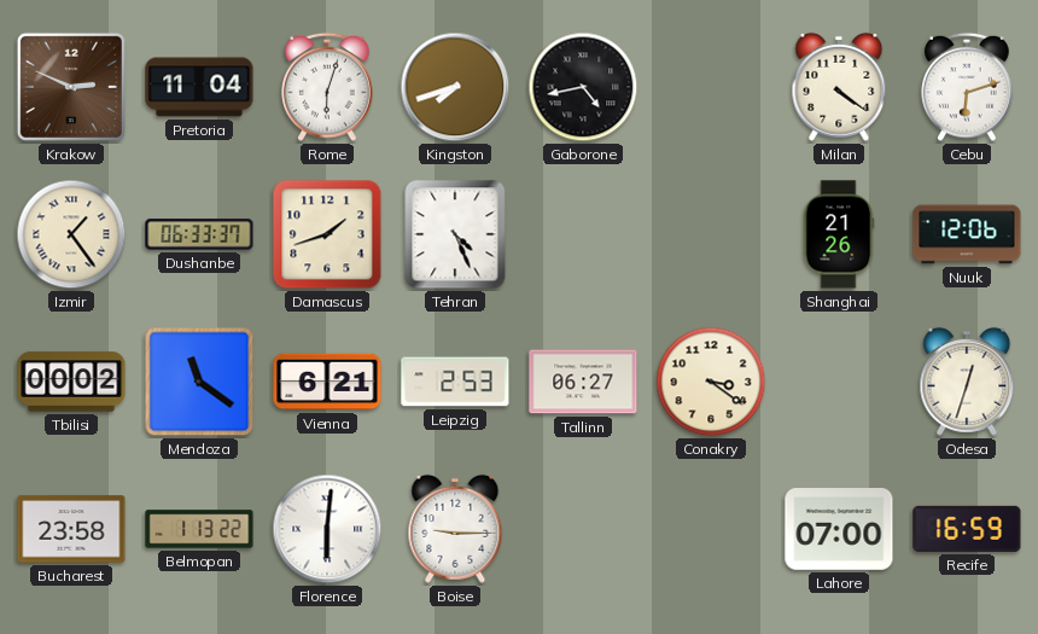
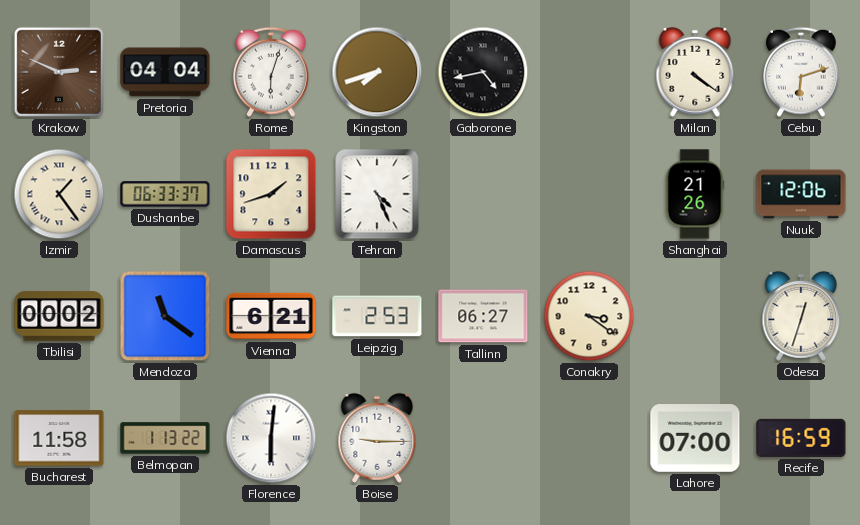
Pretoria: 11:04 -> 04:04 (165, 72)
Bucharest: 23:58 -> 11:58 (59, 438)
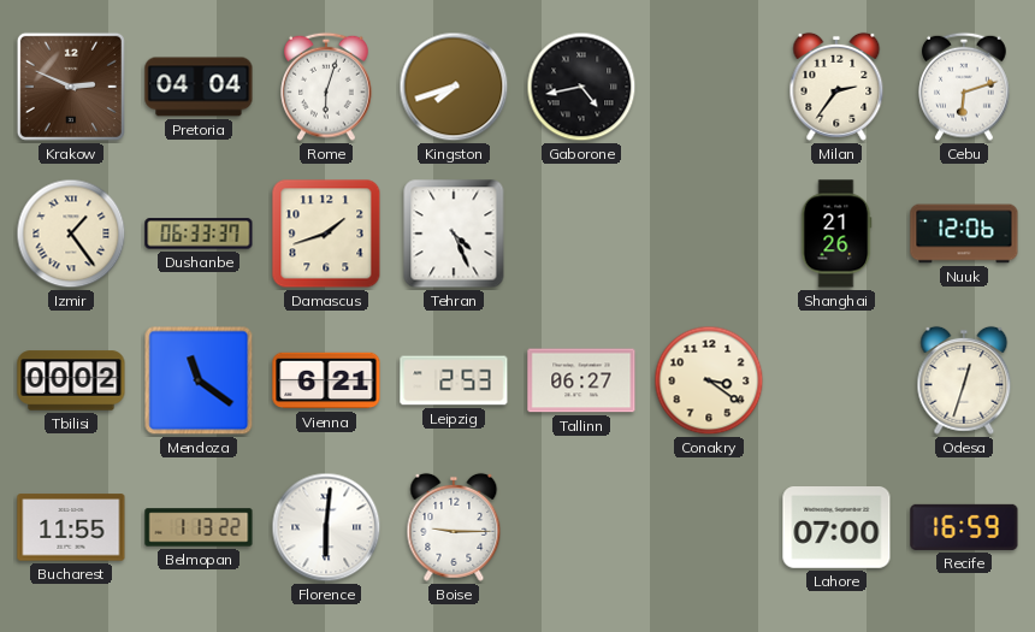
Milan: 4:21 -> 2:36 (836, 87)
Bucharest: 11:58 -> 11:55 (71, 527)
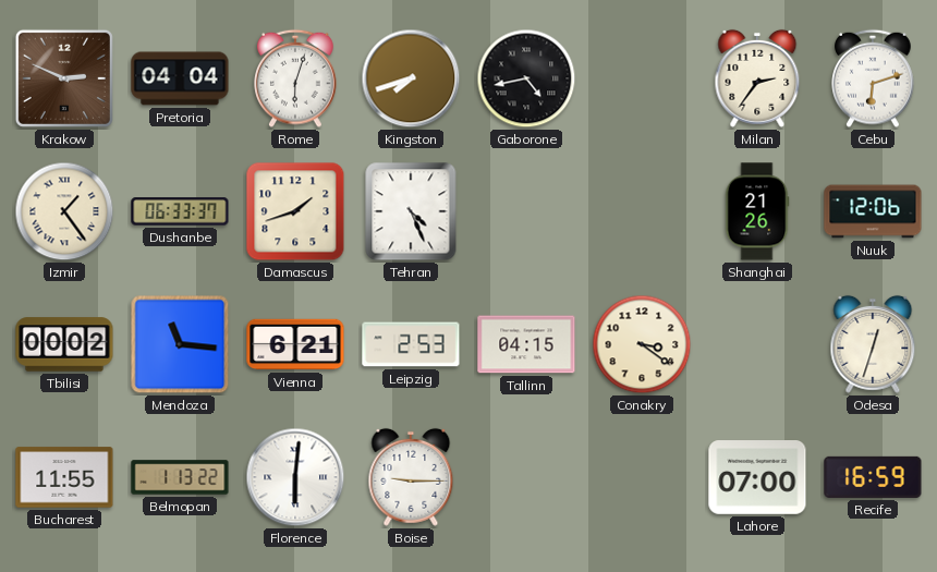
Mendoza: 11:21 -> 11:16 (180, 344)
Tallinn: 06:27 -> 04:15 (526, 344)
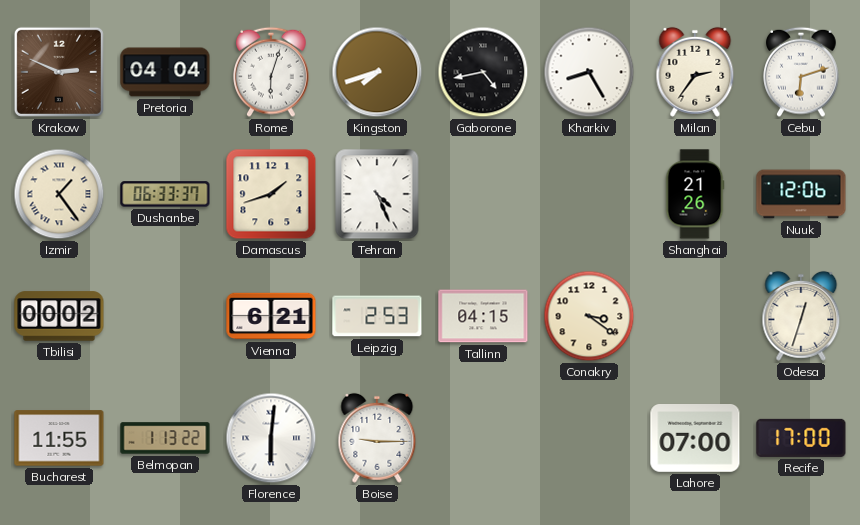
Kharkiv: none -> 8:25 (589, 72)
Mendoza: 11:16 -> none (180, 344)
Recife: 16:59 -> 17:00 (801, 438)
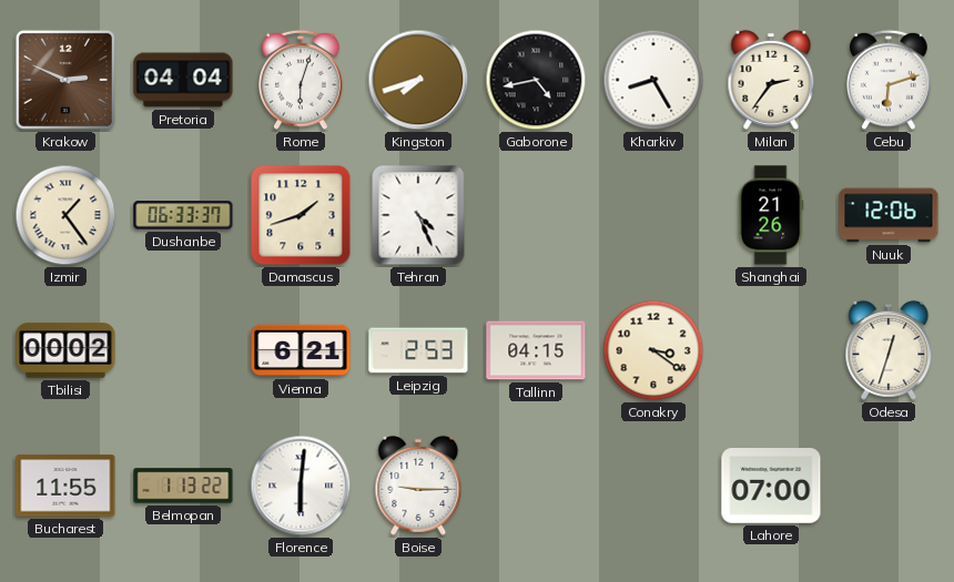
Recife: 17:00 -> none (801, 438)
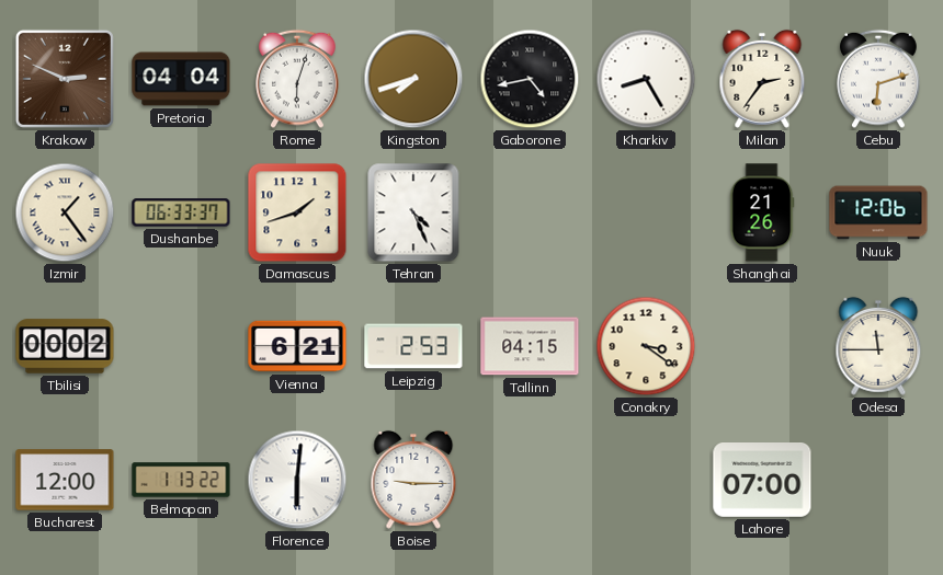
Odesa: 12:33 -> 11:45 (878, 346)
Bucharest: 11:55 -> 12:00 (65, 480)
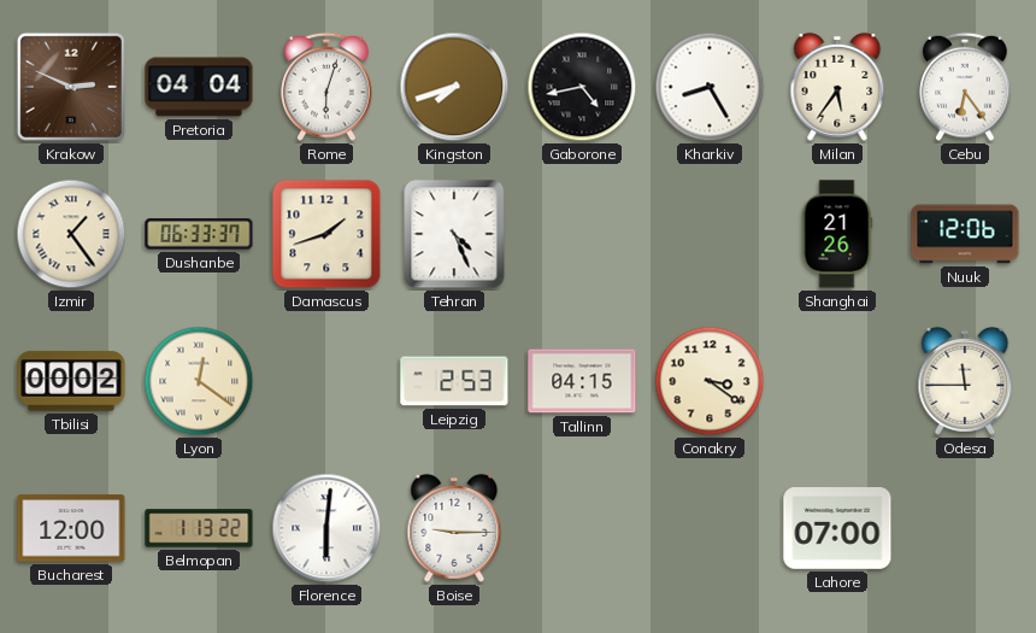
Milan: 2:36 -> 5:36 (837, 87)
Cebu: 6:12 -> 6:24 (965, 87)
Lyon: none -> 12:21 (199, 381)
Vienna: 6:21 -> none (297, 346)
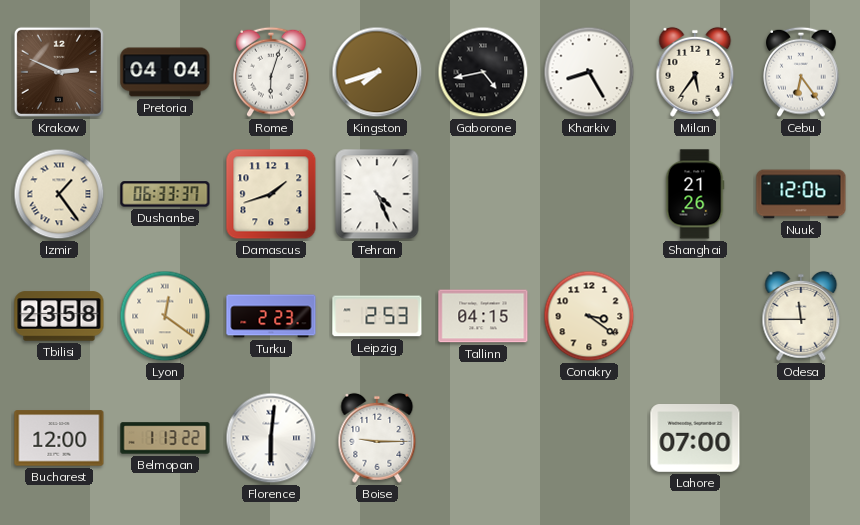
Tbilisi: 00:02 -> 23:58 (59, 316)
Turku: none -> 2:23 (271, 316)
